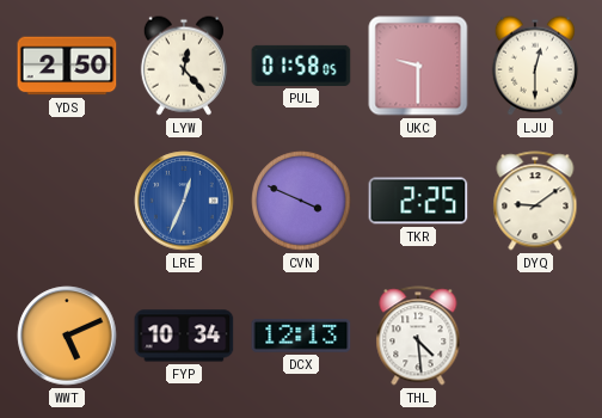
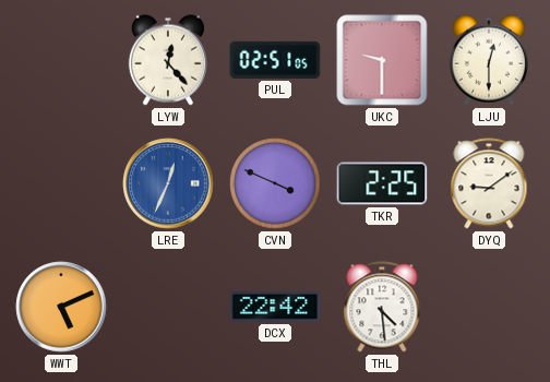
YDS: 2:50 -> none (67, 66)
PUL: 01:58 -> 02:51 (275, 60)
FYP: 10:34 -> none (184, 336)
DCX: 12:13 -> 22:42 (275, 307)
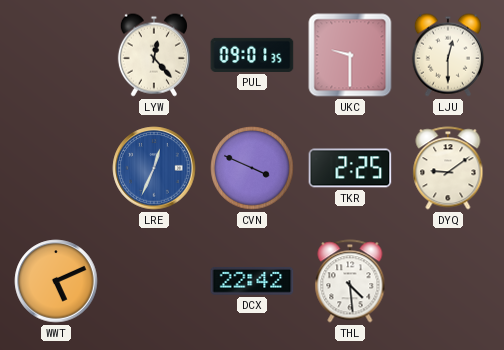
PUL: 02:51 -> 09:01 (252, 55)
